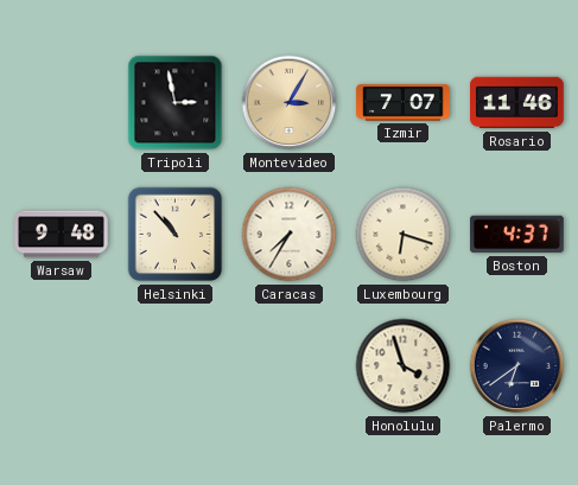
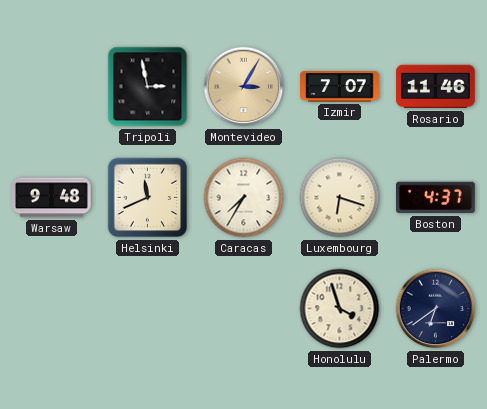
Helsinki: 10:53 -> 11:41 (148, 198)
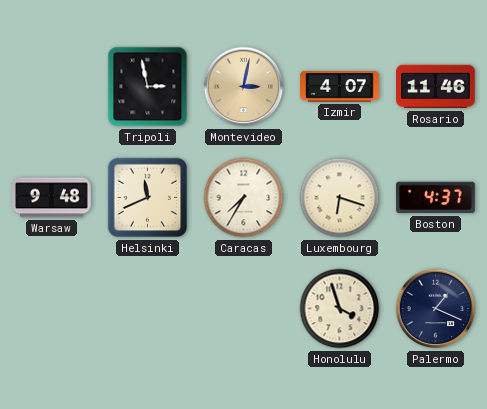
Montevideo: 3:05 -> 3:02 (244, 87)
Izmir: 7:07 -> 4:07 (340, 87)
Palermo: 6:39 -> 1:19 (436, 309)
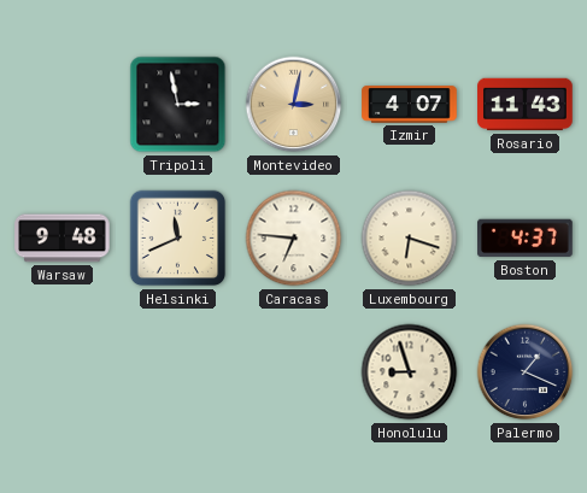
Rosario: 11:46 -> 11:43 (526, 105)
Caracas: 7:35 -> 6:46 (294, 239)
Honolulu: 3:57 -> 8:57 (410, 372)
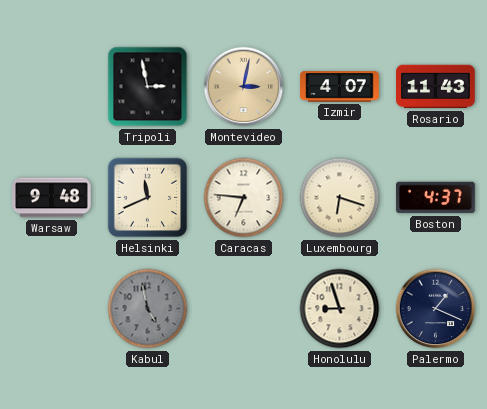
Kabul: none -> 4:58 (148, 309)
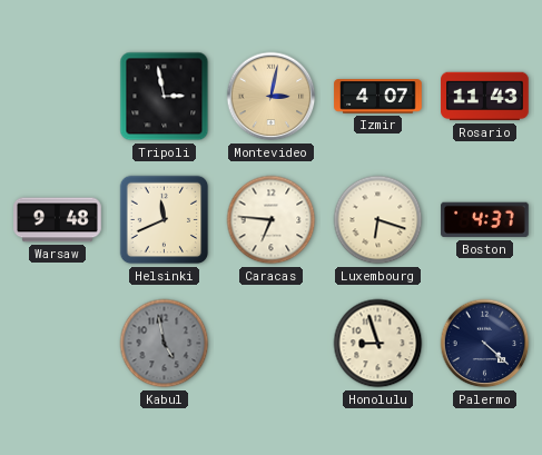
Palermo: 1:19 -> 4:22 (485, 344)
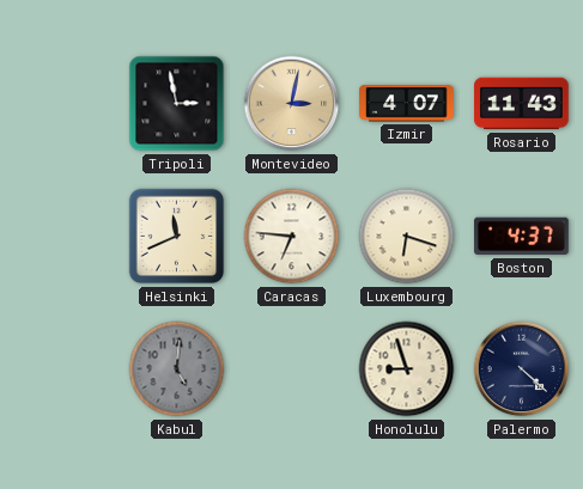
Warsaw: 9:48 -> none (58, 220)
Kabul: 4:58 -> 5:01 (177, 369)
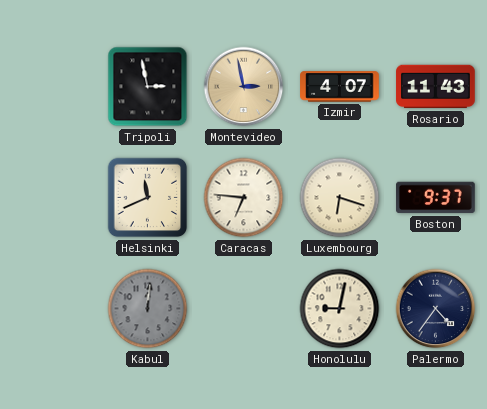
Montevideo: 3:02 -> 2:58 (244, 87)
Boston: 4:37 -> 9:37 (436, 198)
Kabul: 5:01 -> 12:01 (148, 309)
Honolulu: 8:57 -> 9:02 (340, 309)
Palermo: 4:22 -> 4:36 (436, 309)
